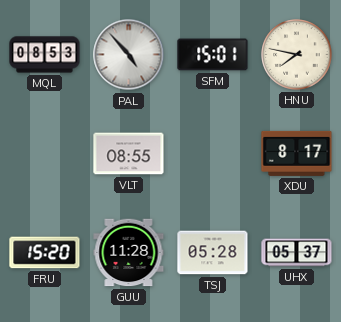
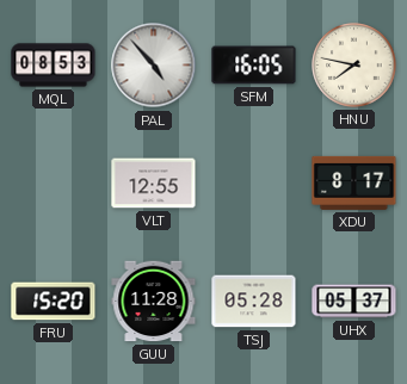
SFM: 15:01 -> 16:05 (254, 66)
VLT: 08:55 -> 12:55 (154, 184)
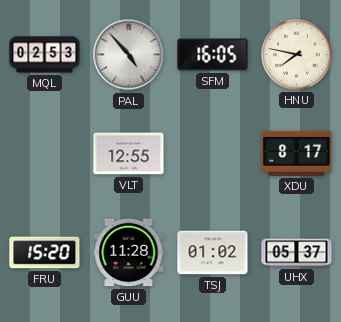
MQL: 08:53 -> 02:53 (45, 55)
TSJ: 05:28 -> 01:02 (213, 253)
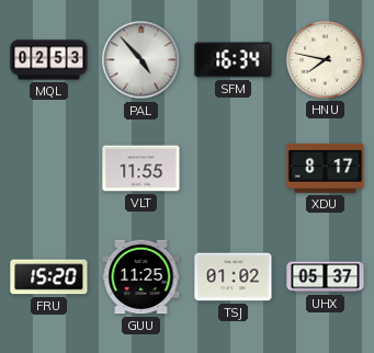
SFM: 16:05 -> 16:34 (234, 60)
VLT: 12:55 -> 11:55 (141, 169)
GUU: 11:28 -> 11:25 (141, 277)
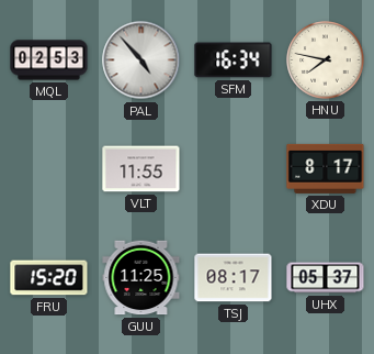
TSJ: 01:02 -> 08:17 (234, 278)
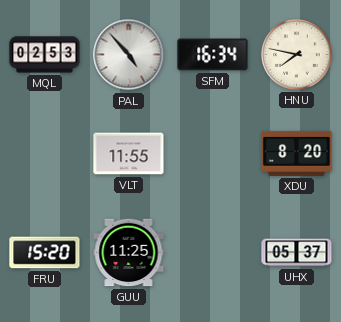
XDU: 8:17 -> 8:20 (297, 153)
TSJ: 08:17 -> none (234, 278)
